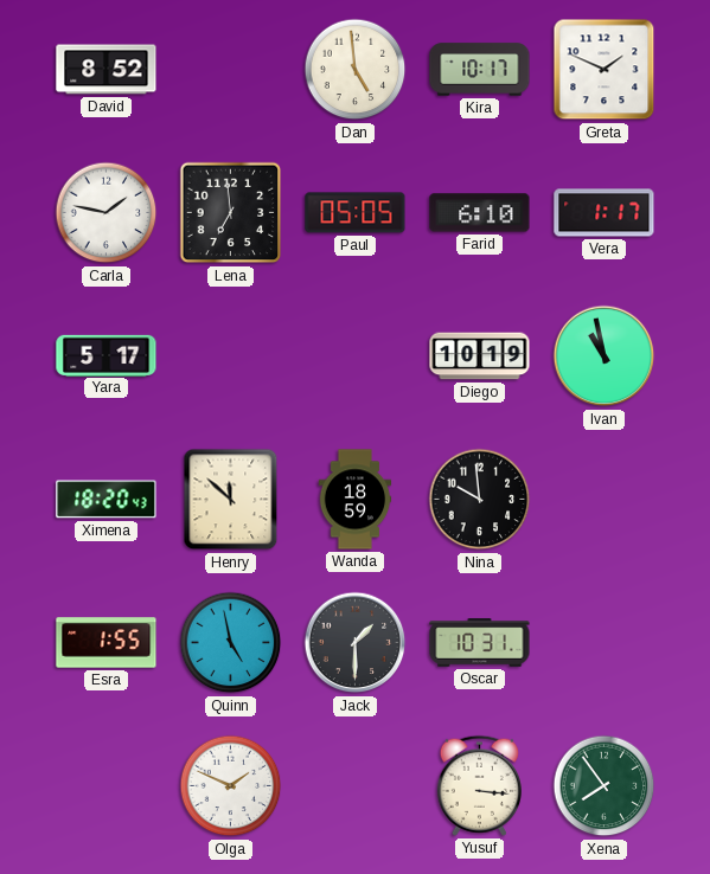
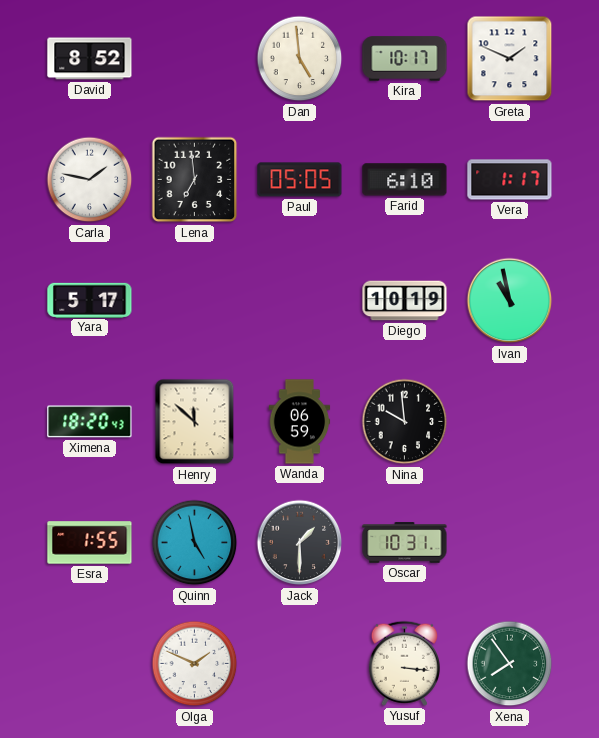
Wanda: 18:59 -> 06:59 (300, 422)
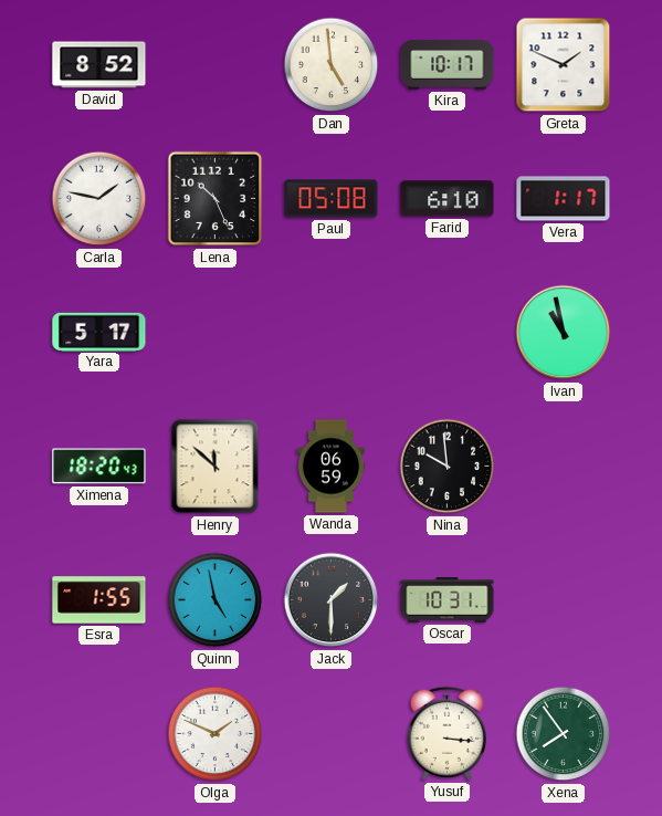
Lena: 6:59 -> 10:26 (216, 199)
Paul: 05:05 -> 05:08 (332, 199)
Diego: 10:19 -> none (405, 301)
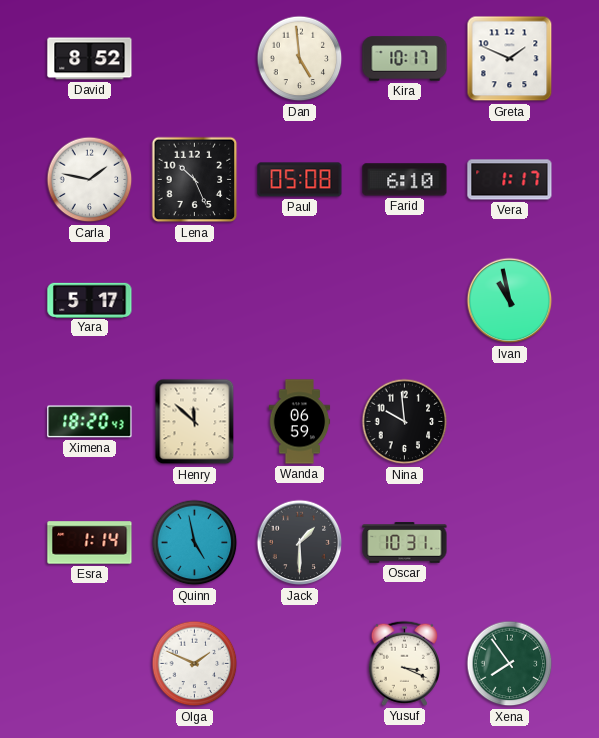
Esra: 1:55 -> 1:14 (90, 543)
Yusuf: 3:16 -> 3:19 (404, 663)
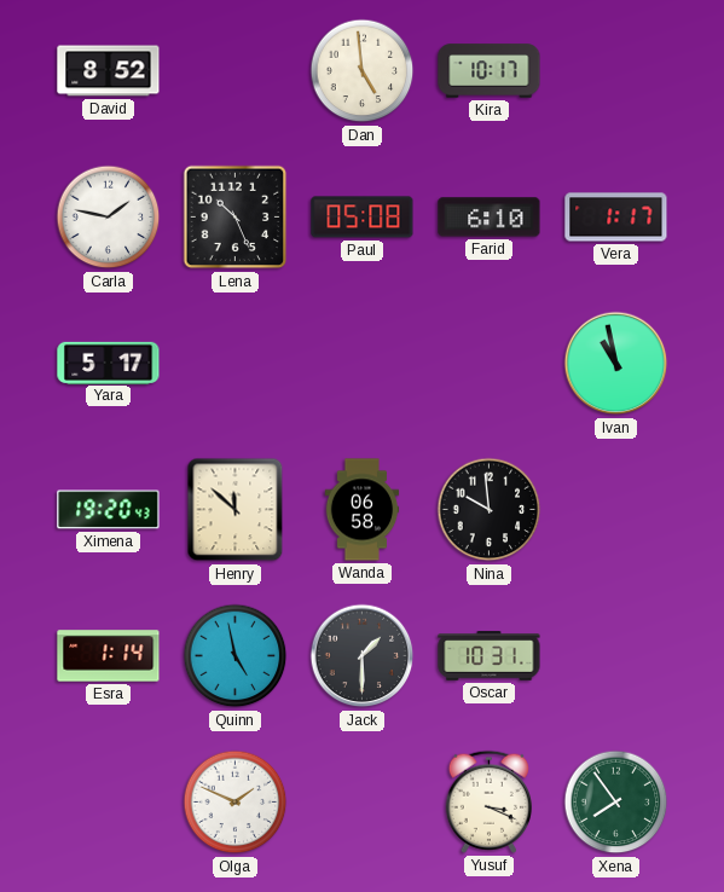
Greta: 1:49 -> none (510, 59)
Ximena: 18:20 -> 19:20 (109, 510)
Wanda: 06:59 -> 06:58 (363, 510)
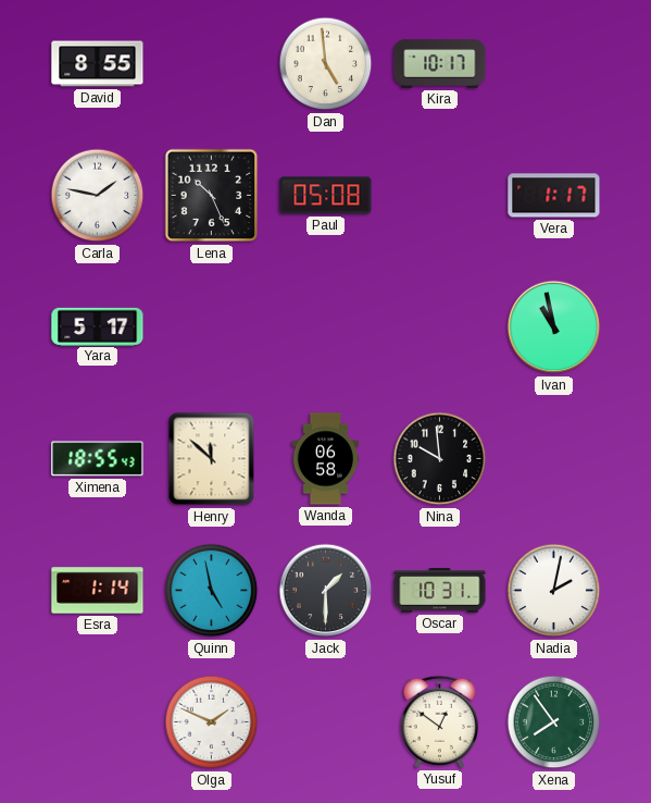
David: 8:52 -> 8:55 (98, 64)
Farid: 6:10 -> none (490, 218)
Ximena: 19:20 -> 18:55 (98, 459)
Nadia: none -> 2:02 (554, 591)
Yusuf: 3:19 -> 12:51 (439, 721)
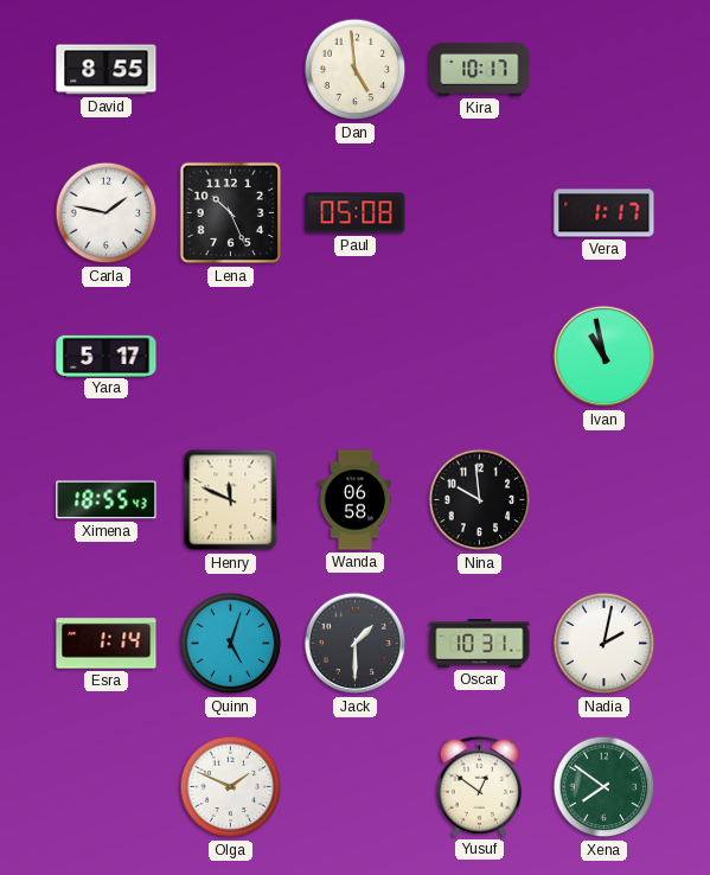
Henry: 11:52 -> 11:49 (231, 500)
Quinn: 4:58 -> 5:03 (231, 644)
Xena: 7:54 -> 7:51 (605, 787)
